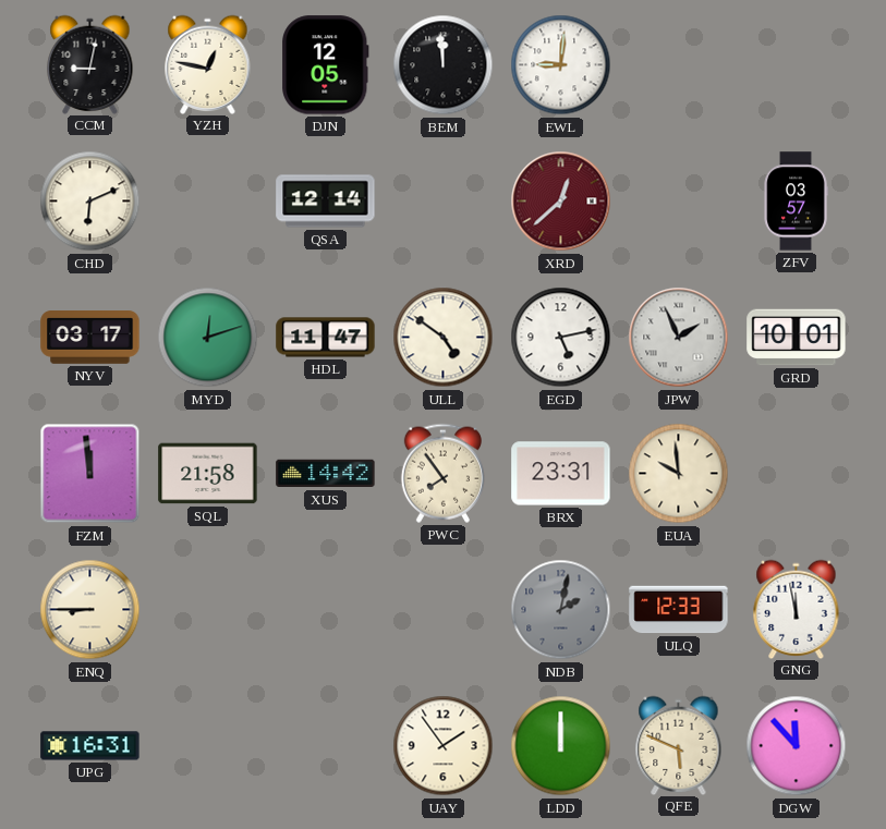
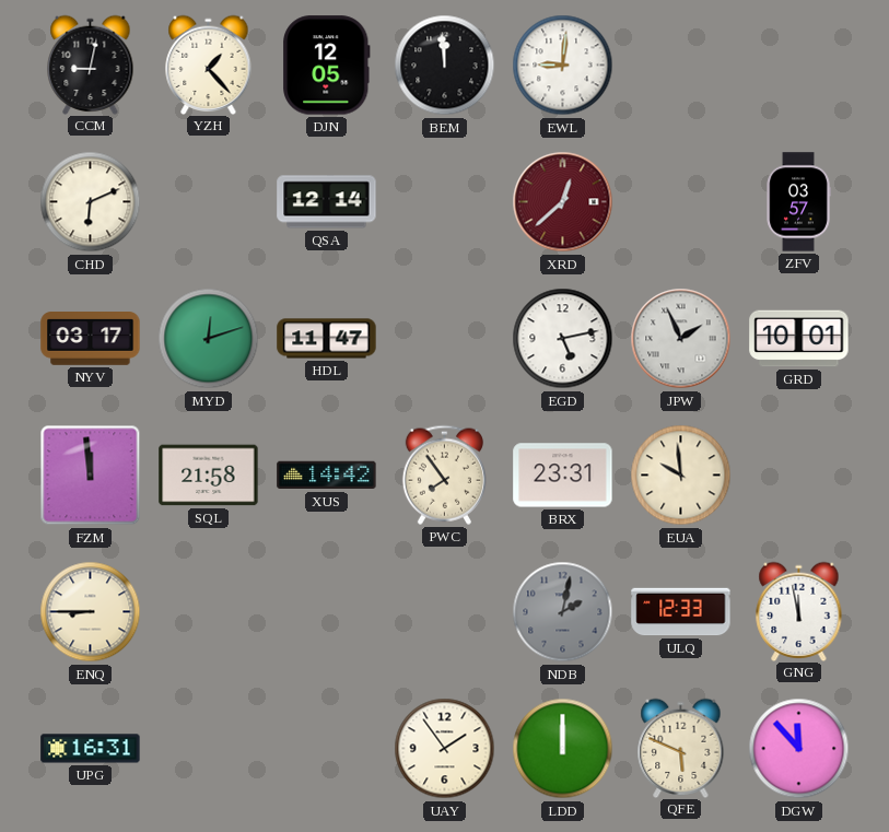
YZH: 12:47 -> 1:23 (209, 65)
ULL: 4:51 -> none (444, 338)
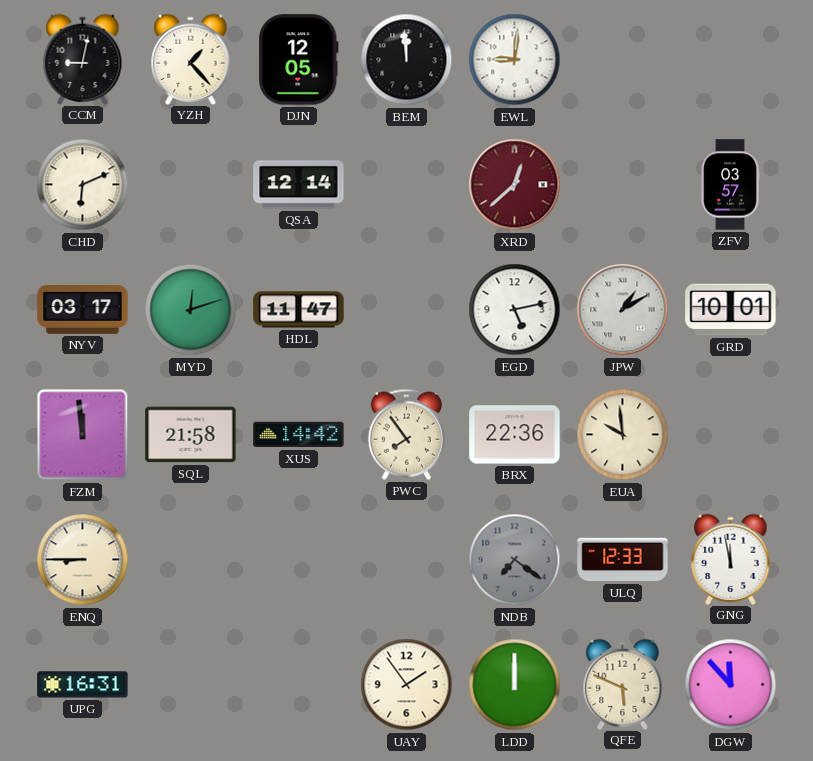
JPW: 1:56 -> 1:10 (623, 310)
BRX: 23:31 -> 22:36 (515, 435)
NDB: 2:02 -> 7:21 (515, 560)
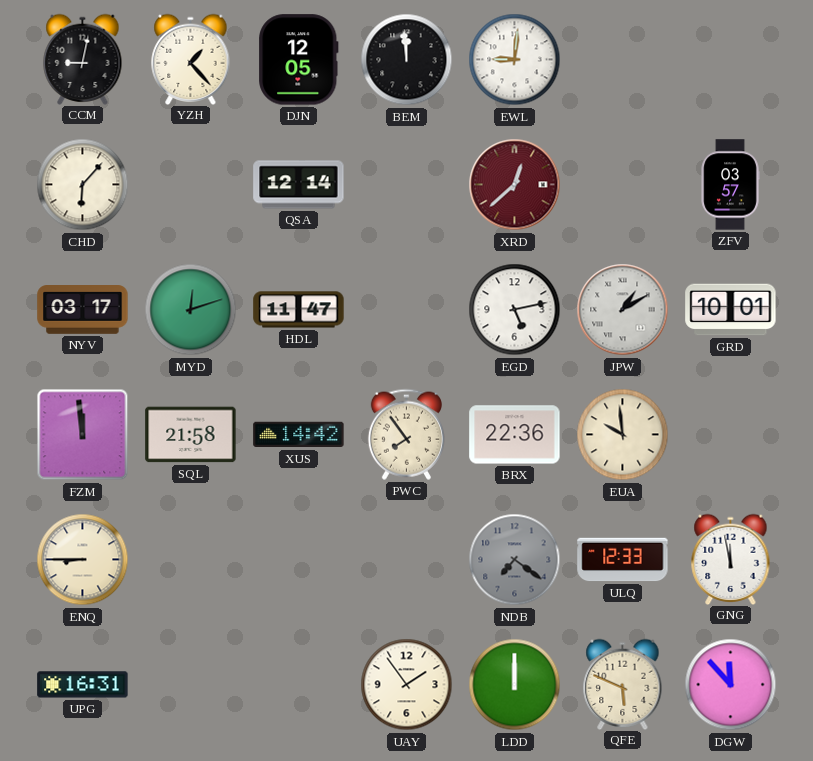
CHD: 6:11 -> 6:07 (83, 185)
